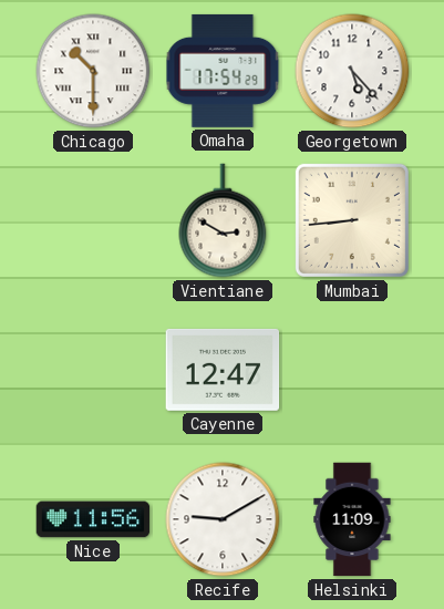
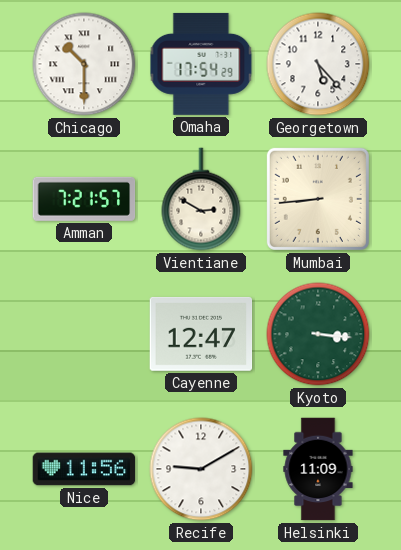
Amman: none -> 7:21 (84, 199)
Kyoto: none -> 3:16 (318, 334)
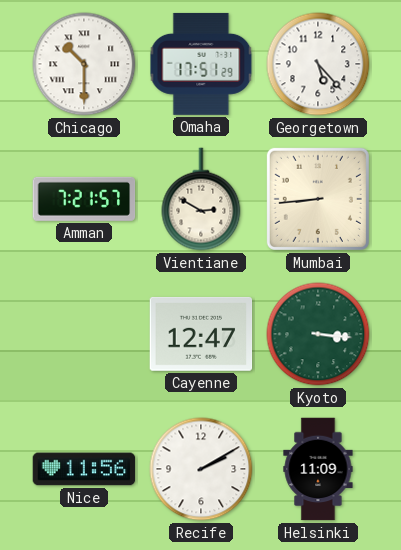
Omaha: 17:54 -> 17:51 (201, 64)
Recife: 9:10 -> 2:10 (201, 469)
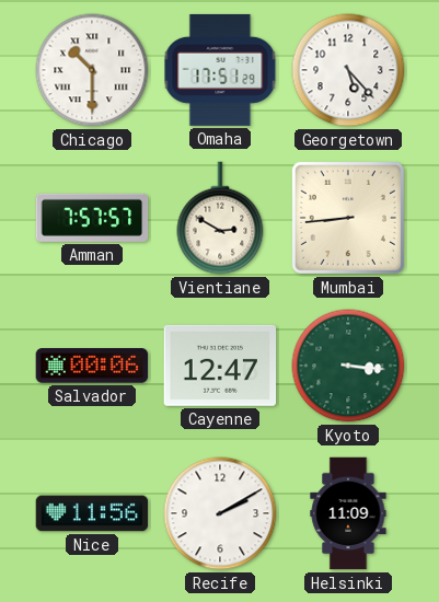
Amman: 7:21 -> 7:57 (92, 218)
Salvador: none -> 00:06 (92, 366)
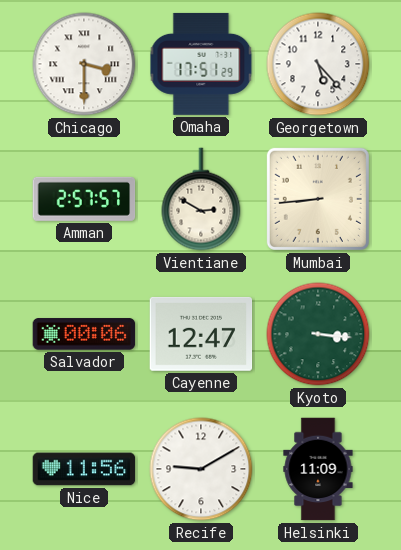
Chicago: 10:30 -> 3:30 (84, 64)
Amman: 7:57 -> 2:57 (84, 199)
Recife: 2:10 -> 9:10 (201, 469)
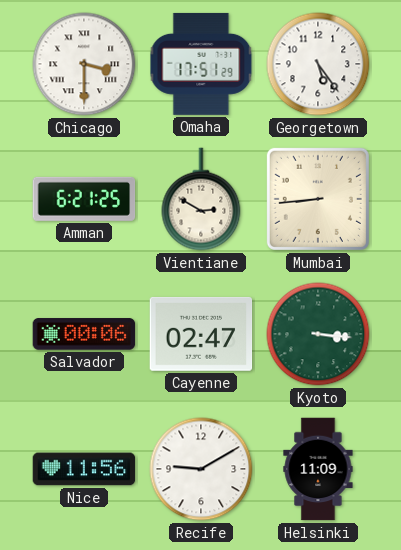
Georgetown: 5:23 -> 5:24 (318, 64)
Amman: 2:57 -> 6:21 (84, 199)
Cayenne: 12:47 -> 02:47 (201, 334)
